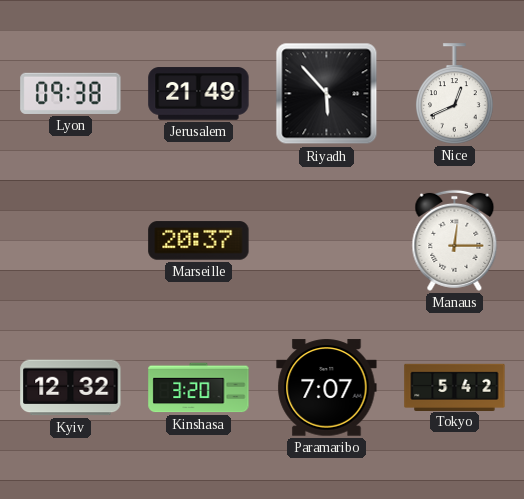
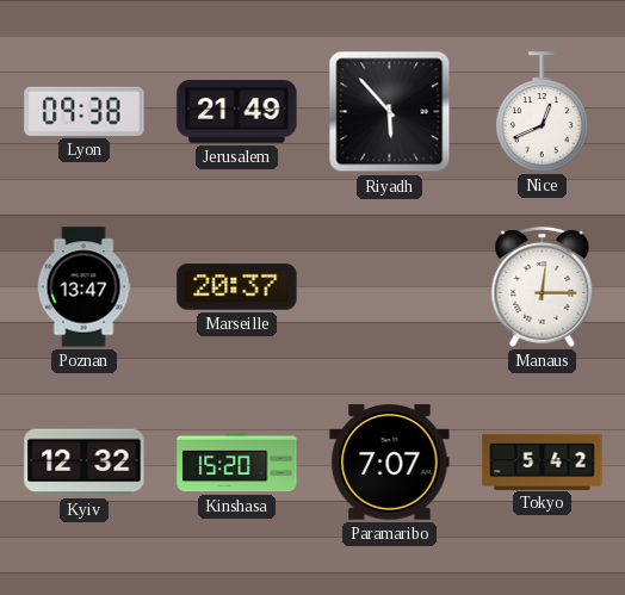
Poznan: none -> 13:47 (83, 287)
Kinshasa: 3:20 -> 15:20 (237, 463)
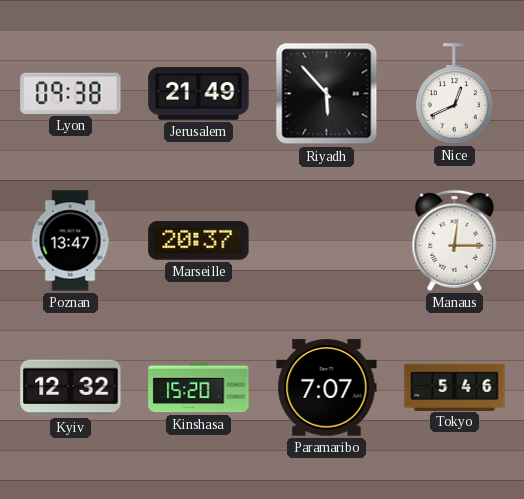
Tokyo: 5:42 -> 5:46 (455, 387)
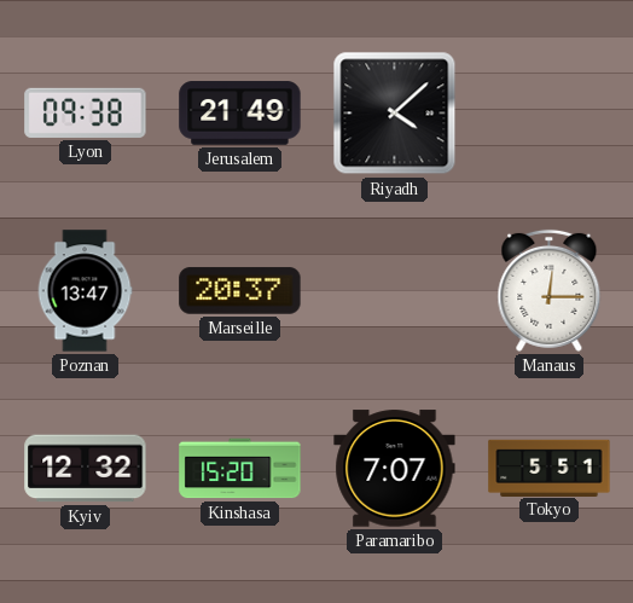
Riyadh: 5:53 -> 4:08 (395, 114)
Nice: 12:41 -> none (455, 94)
Tokyo: 5:46 -> 5:51 (550, 468)
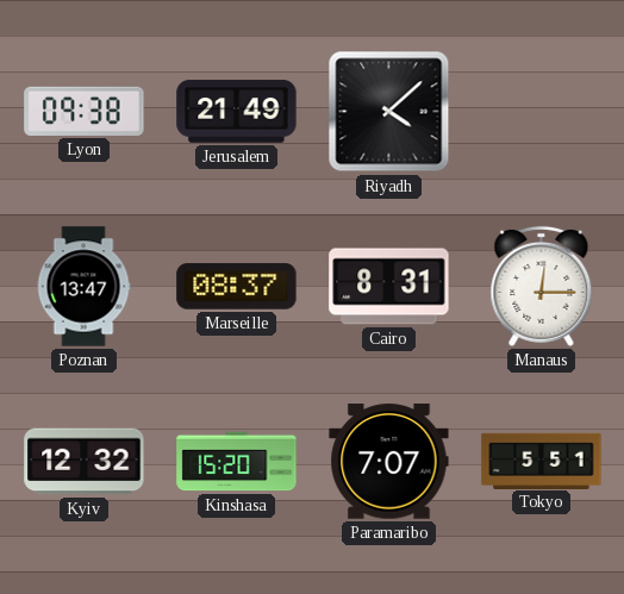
Marseille: 20:37 -> 08:37 (237, 287)
Cairo: none -> 8:31 (389, 287)
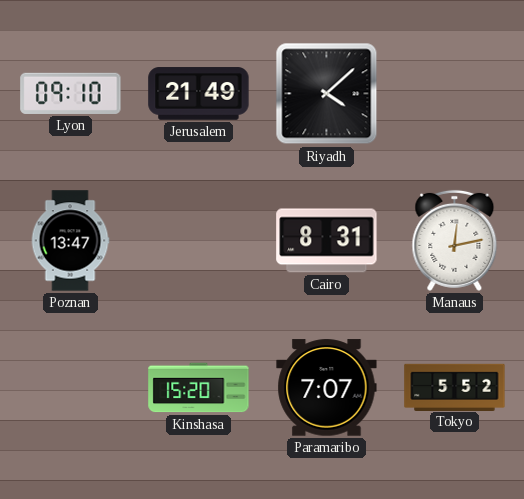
Lyon: 09:38 -> 09:10 (71, 93)
Marseille: 08:37 -> none (237, 287)
Manaus: 12:15 -> 12:13 (455, 240)
Kyiv: 12:32 -> none (85, 462)
Tokyo: 5:51 -> 5:52 (455, 387)
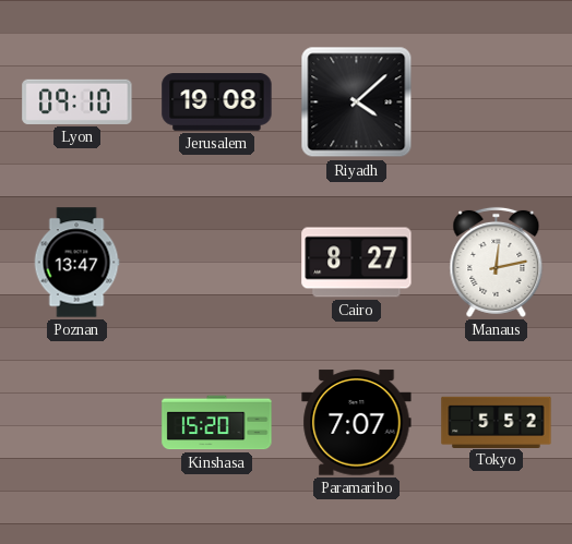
Jerusalem: 21:49 -> 19:08 (217, 102)
Cairo: 8:31 -> 8:27 (357, 263)
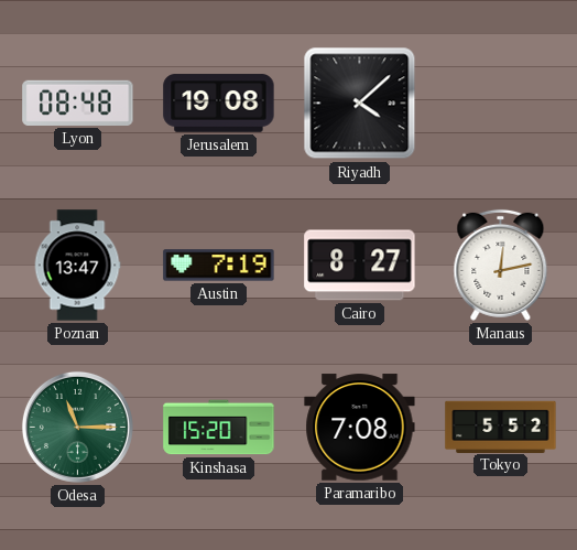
Lyon: 09:10 -> 08:48 (78, 103)
Austin: none -> 7:19 (219, 266)
Odesa: none -> 11:15 (77, 427)
Paramaribo: 7:07 -> 7:08 (360, 428)
